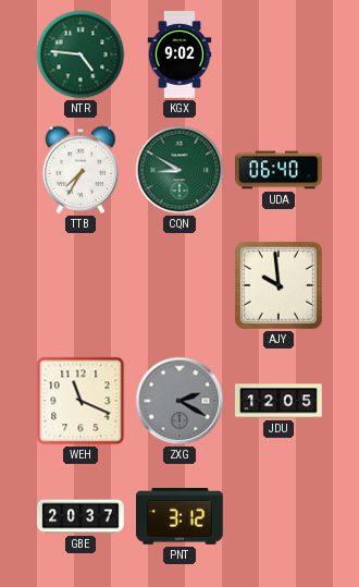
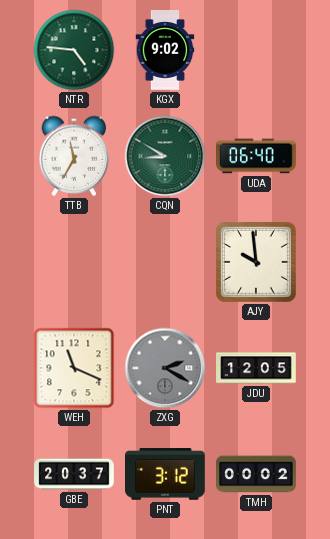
TTB: 7:35 -> 11:35 (74, 156)
TMH: none -> 00:02 (256, 474)
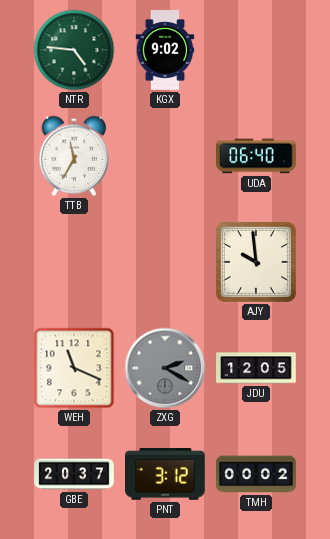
CQN: 8:50 -> none (165, 156)
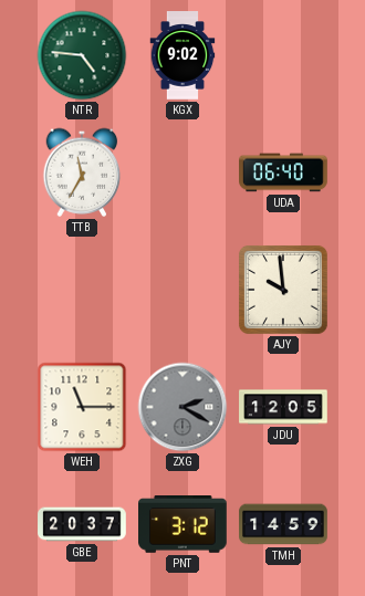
WEH: 11:19 -> 11:15 (82, 407)
TMH: 00:02 -> 14:59 (283, 524)
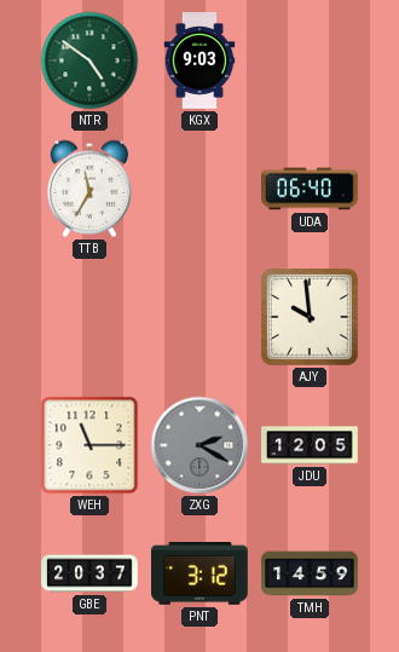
NTR: 4:46 -> 4:51 (89, 60)
KGX: 9:02 -> 9:03 (199, 60)
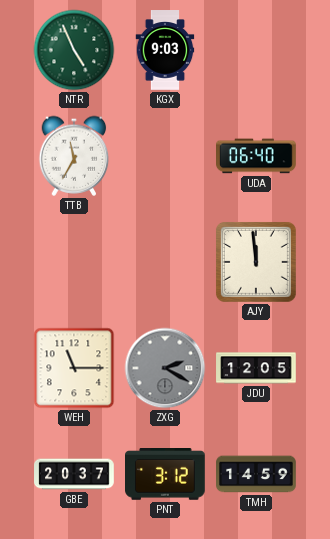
NTR: 4:51 -> 4:56 (74, 50)
AJY: 9:59 -> 11:59 (256, 262)
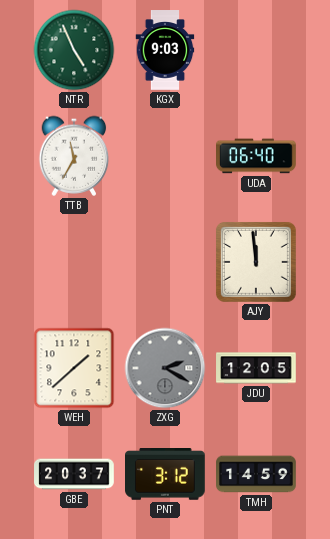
WEH: 11:15 -> 1:38 (74, 368)
